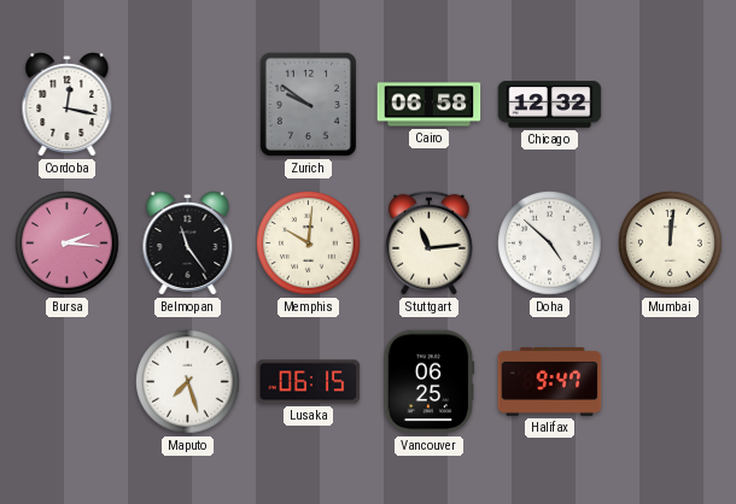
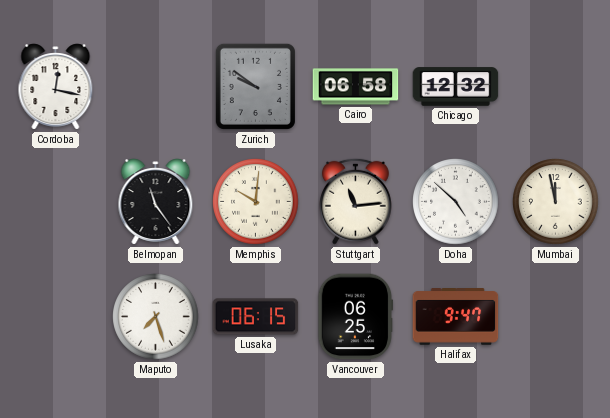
Bursa: 2:16 -> none (68, 244)
Mumbai: 12:01 -> 11:58 (556, 202)
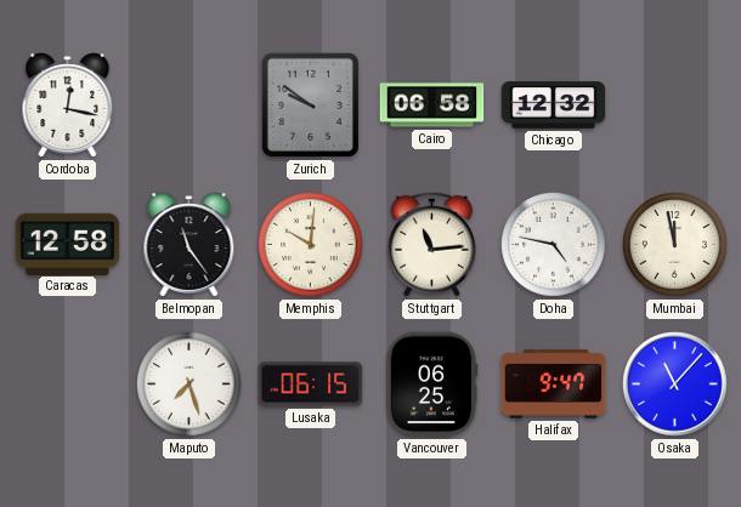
Caracas: none -> 12:58 (68, 244)
Doha: 4:52 -> 4:47 (554, 245)
Osaka: none -> 11:07 (675, 384)
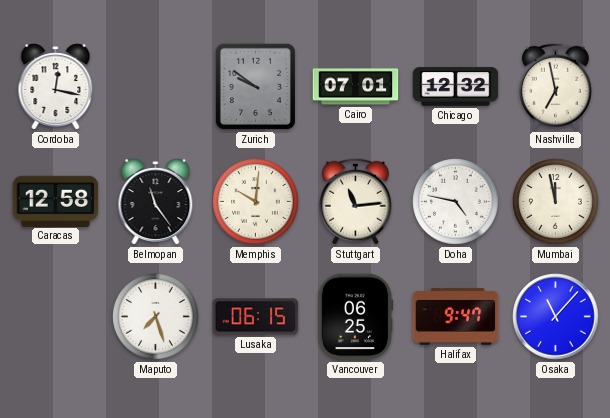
Cairo: 06:58 -> 07:01 (356, 87)
Nashville: none -> 6:58 (555, 86)
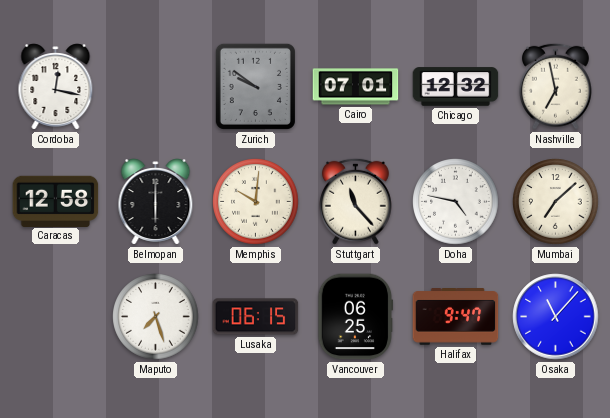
Belmopan: 11:24 -> 6:00 (156, 202)
Stuttgart: 11:14 -> 11:23 (355, 201)
Mumbai: 11:58 -> 7:08 (556, 202)
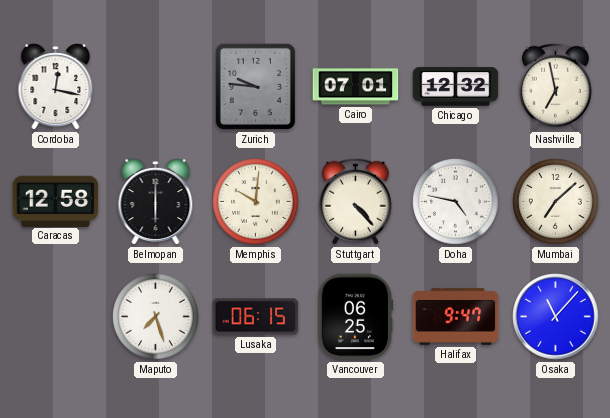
Zurich: 9:51 -> 9:46 (255, 86)
Stuttgart: 11:23 -> 4:23 (355, 201)
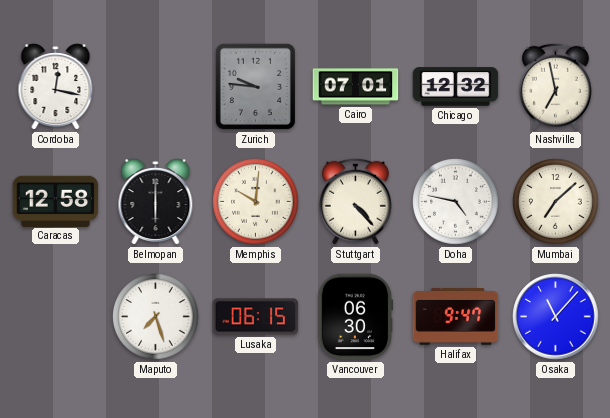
Vancouver: 06:25 -> 06:30 (356, 317)
